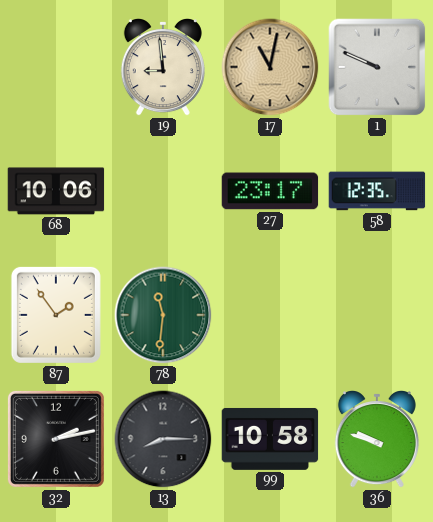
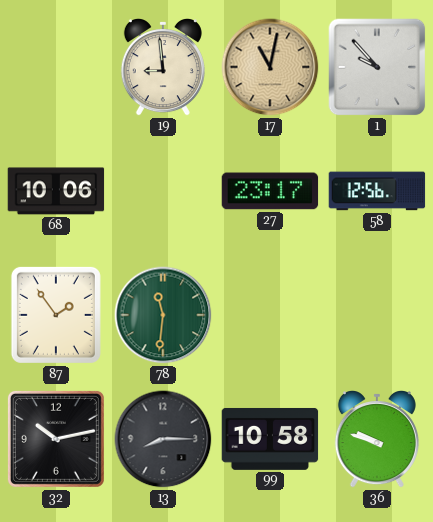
1: 9:49 -> 9:53 (377, 67)
58: 12:35 -> 12:56 (377, 191)
32: 2:13 -> 10:13 (56, 439)
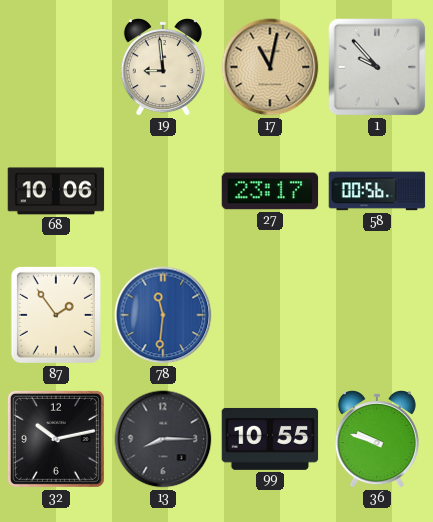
58: 12:56 -> 00:56 (377, 191)
78 dial: green -> blue (163, 315)
99: 10:58 -> 10:55 (270, 439)
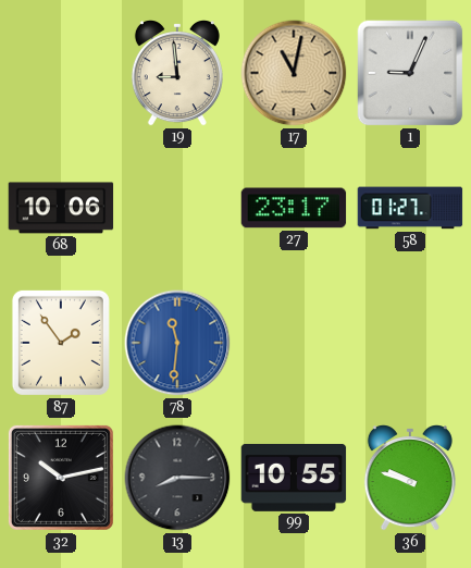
1: 9:53 -> 9:04 (410, 73)
58: 00:56 -> 01:27 (410, 208)
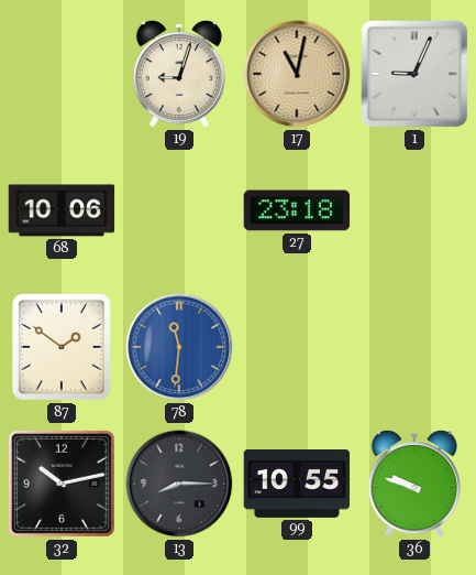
19: 8:59 -> 9:03 (179, 75)
27: 23:17 -> 23:18 (297, 210)
58: 01:27 -> none (410, 208)
87: 1:54 -> 1:51 (62, 347)
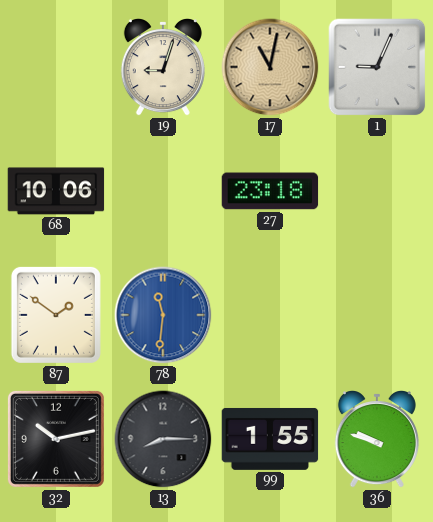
99: 10:55 -> 1:55 (270, 439)
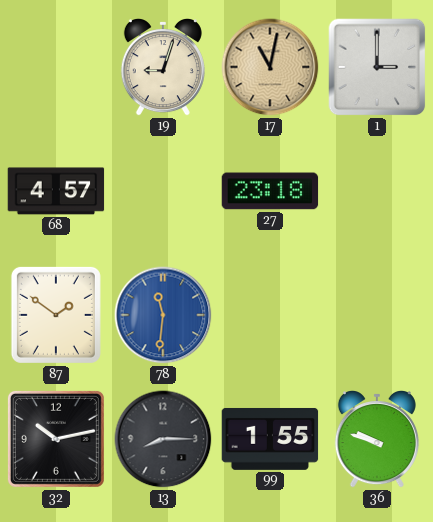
1: 9:04 -> 3:00 (377, 67)
68: 10:06 -> 4:57 (56, 191)
